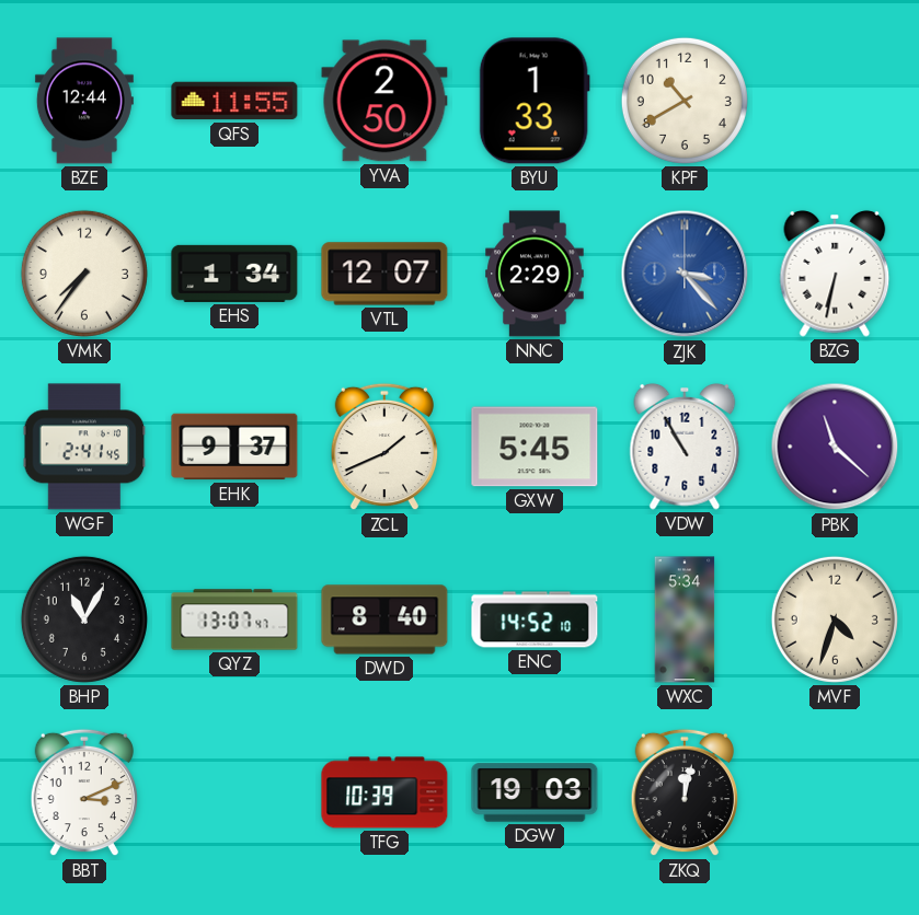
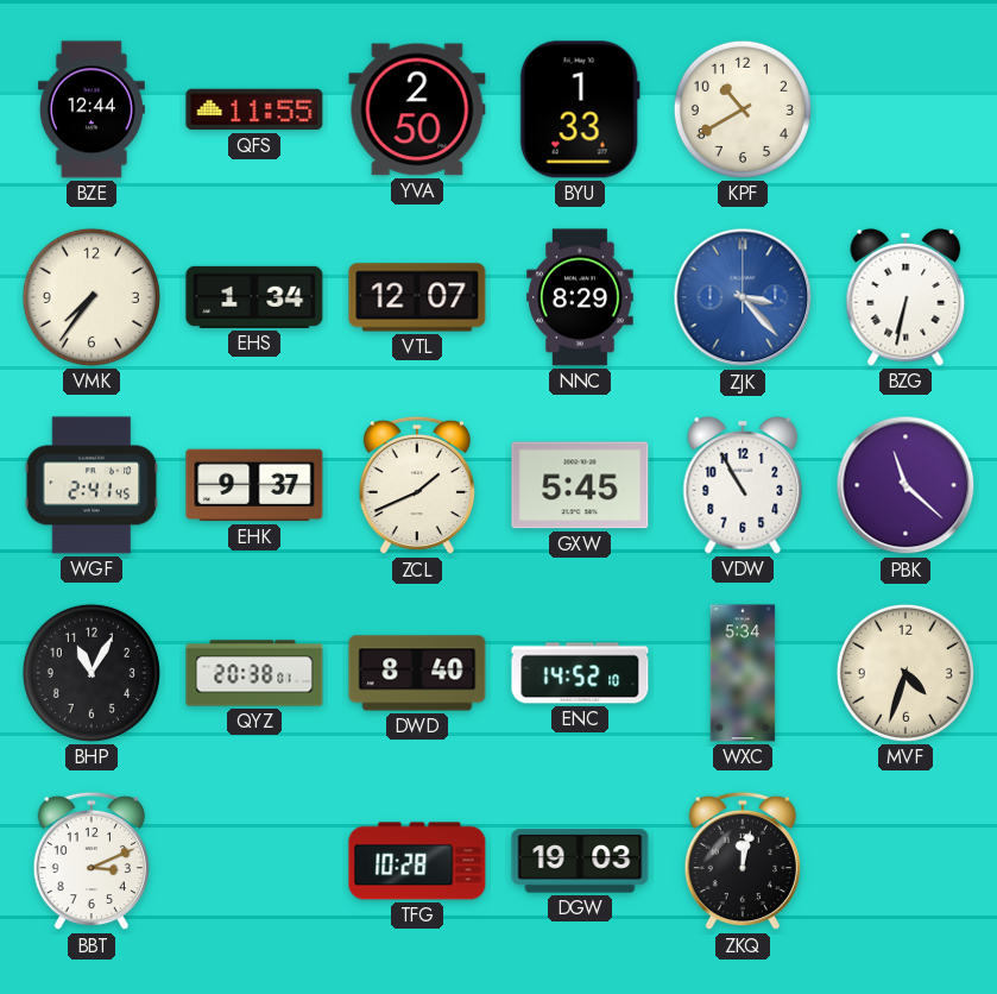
NNC: 2:29 -> 8:29 (580, 297)
QYZ: 13:07 -> 20:38 (254, 673)
TFG: 10:39 -> 10:28 (417, 861)
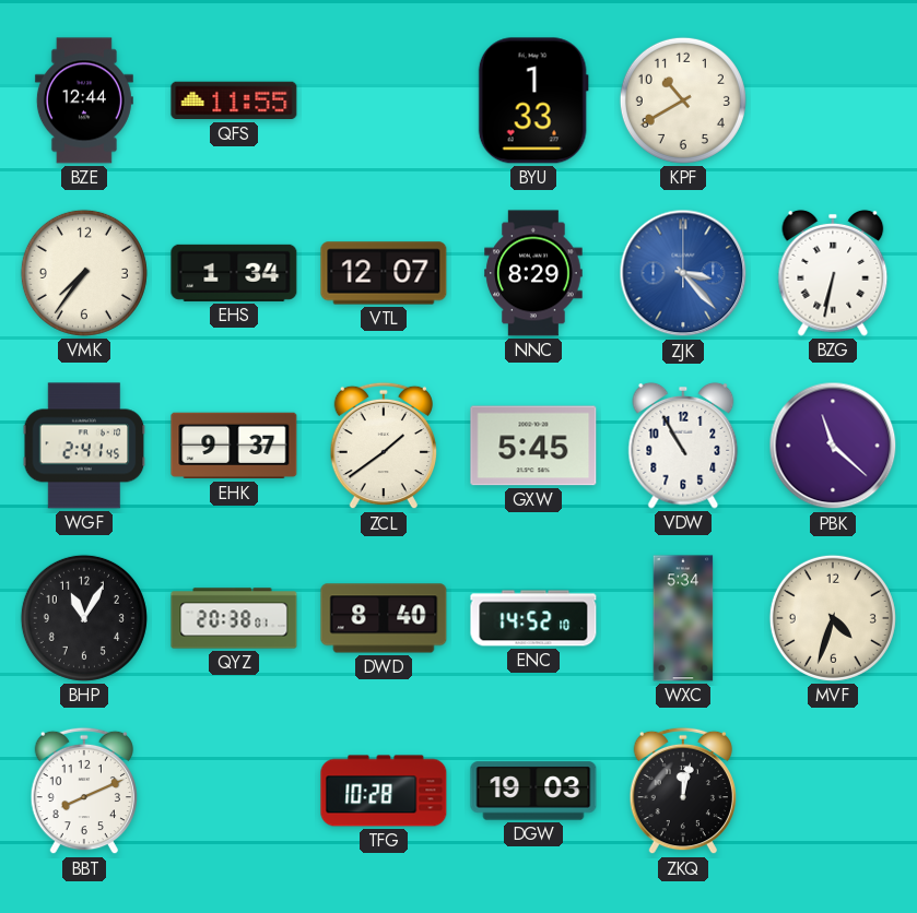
YVA: 2:50 -> none (417, 109)
ZCL: 1:41 -> 1:39 (383, 446)
BBT: 3:11 -> 8:11 (83, 791)
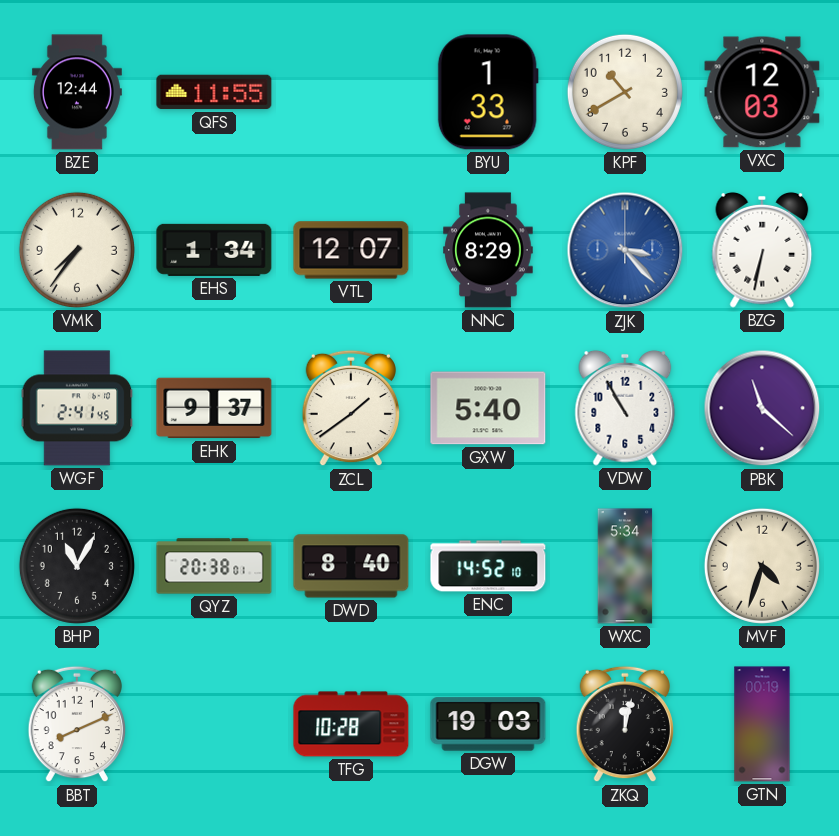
VXC: none -> 12:03 (762, 92)
GXW: 5:45 -> 5:40 (488, 408)
GTN: none -> 00:19 (762, 724)
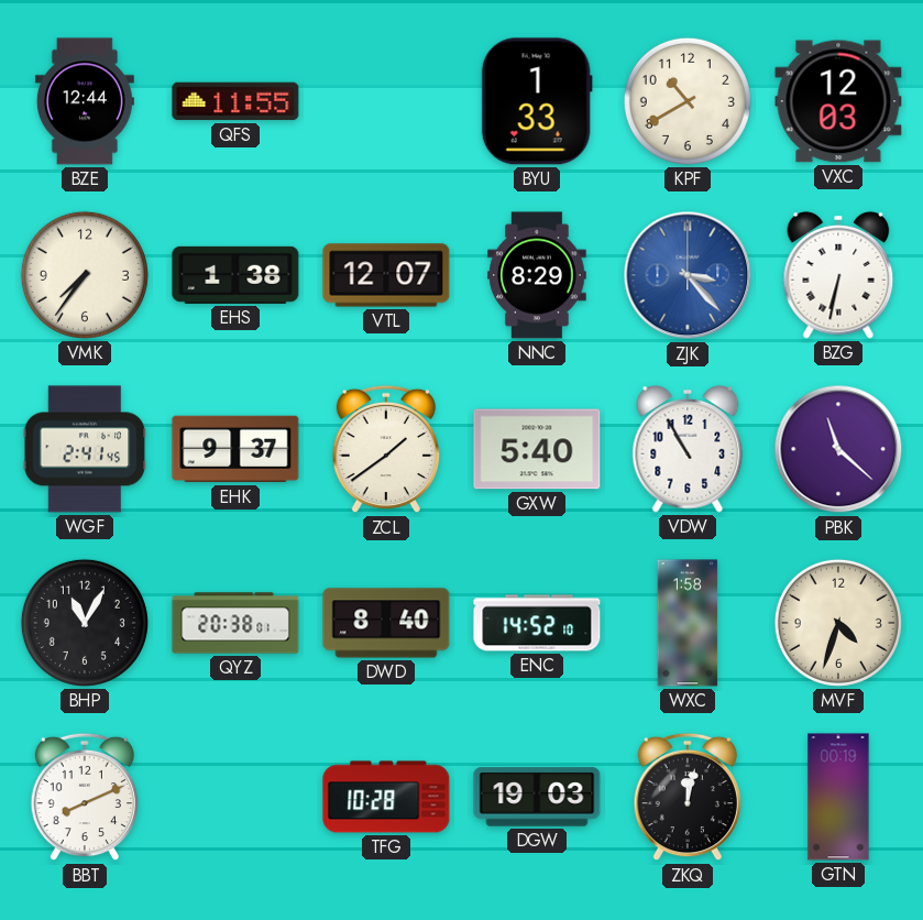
EHS: 1:34 -> 1:38 (235, 275)
WXC: 5:34 -> 1:58 (688, 623)
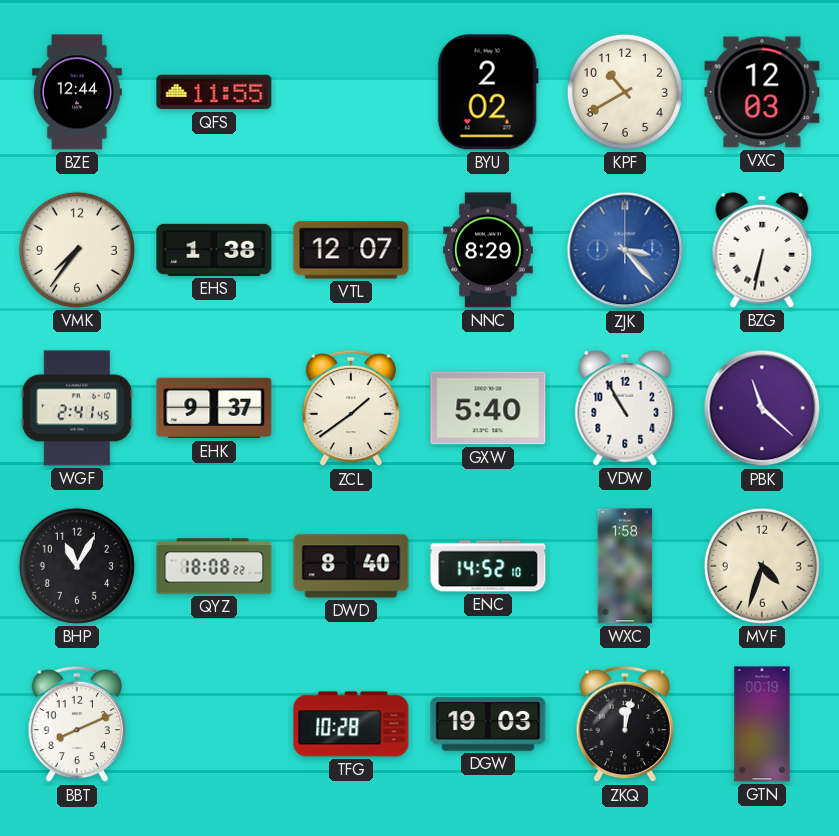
BYU: 1:33 -> 2:02 (488, 92)
QYZ: 20:38 -> 18:08 (214, 566)
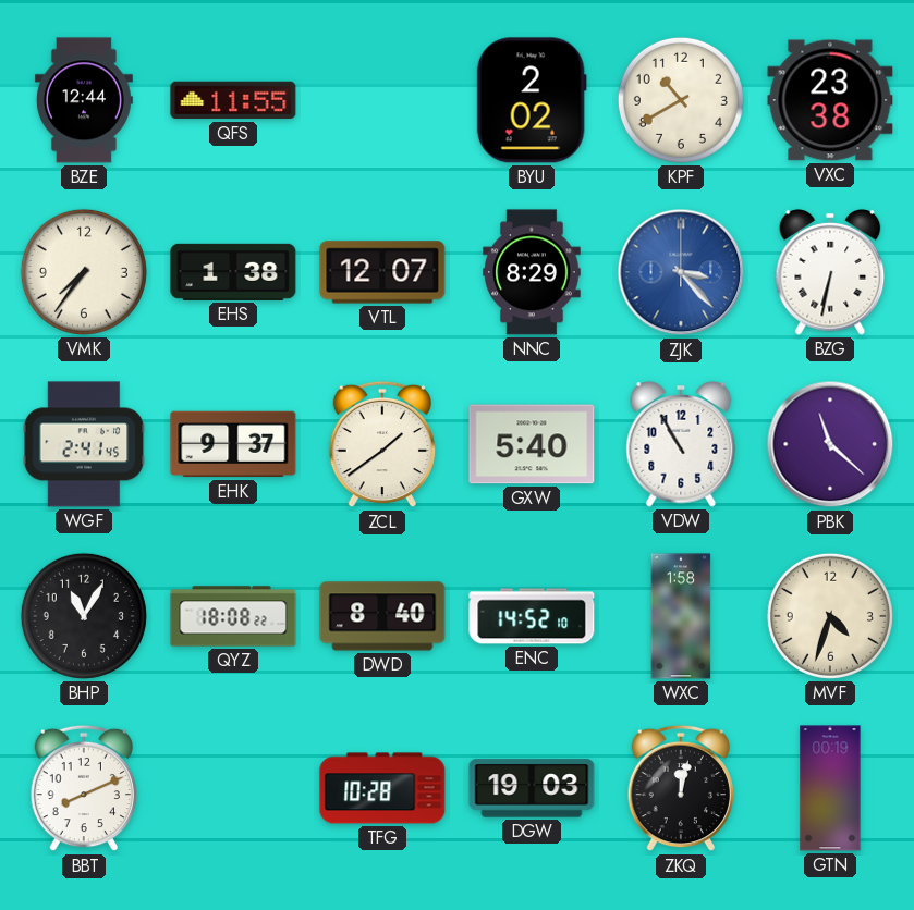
VXC: 12:03 -> 23:38 (830, 100)
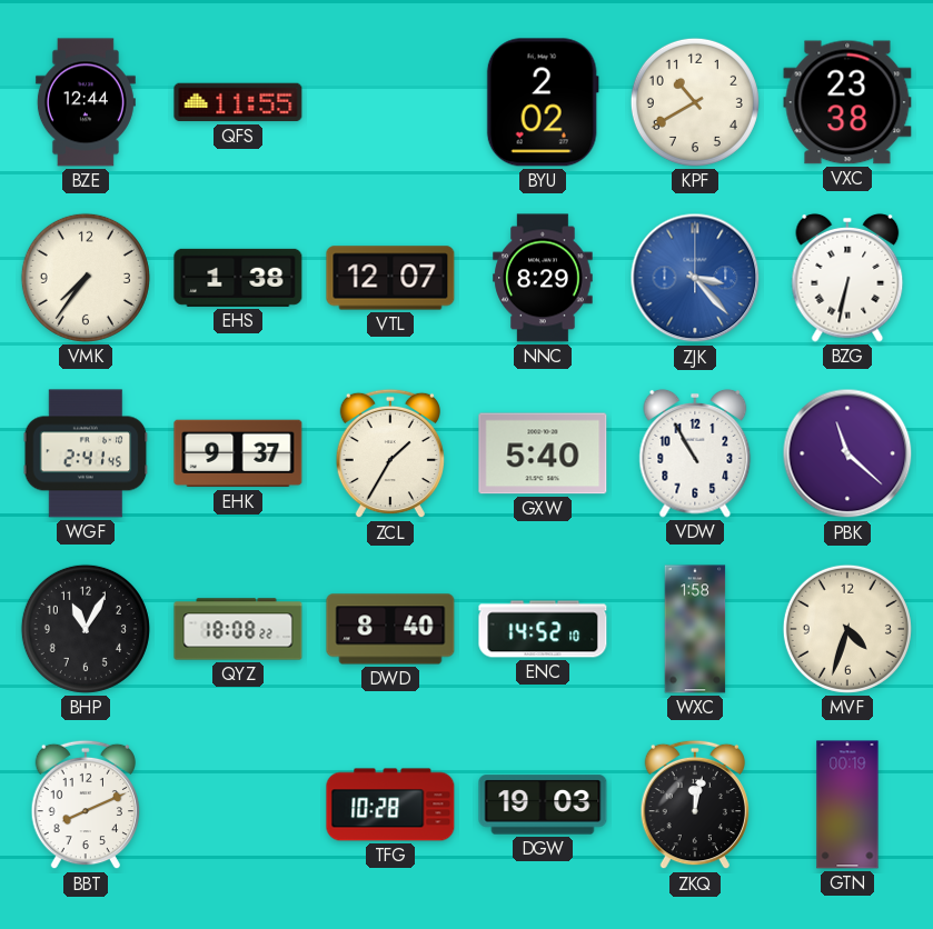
ZCL: 1:39 -> 1:35 (389, 453)
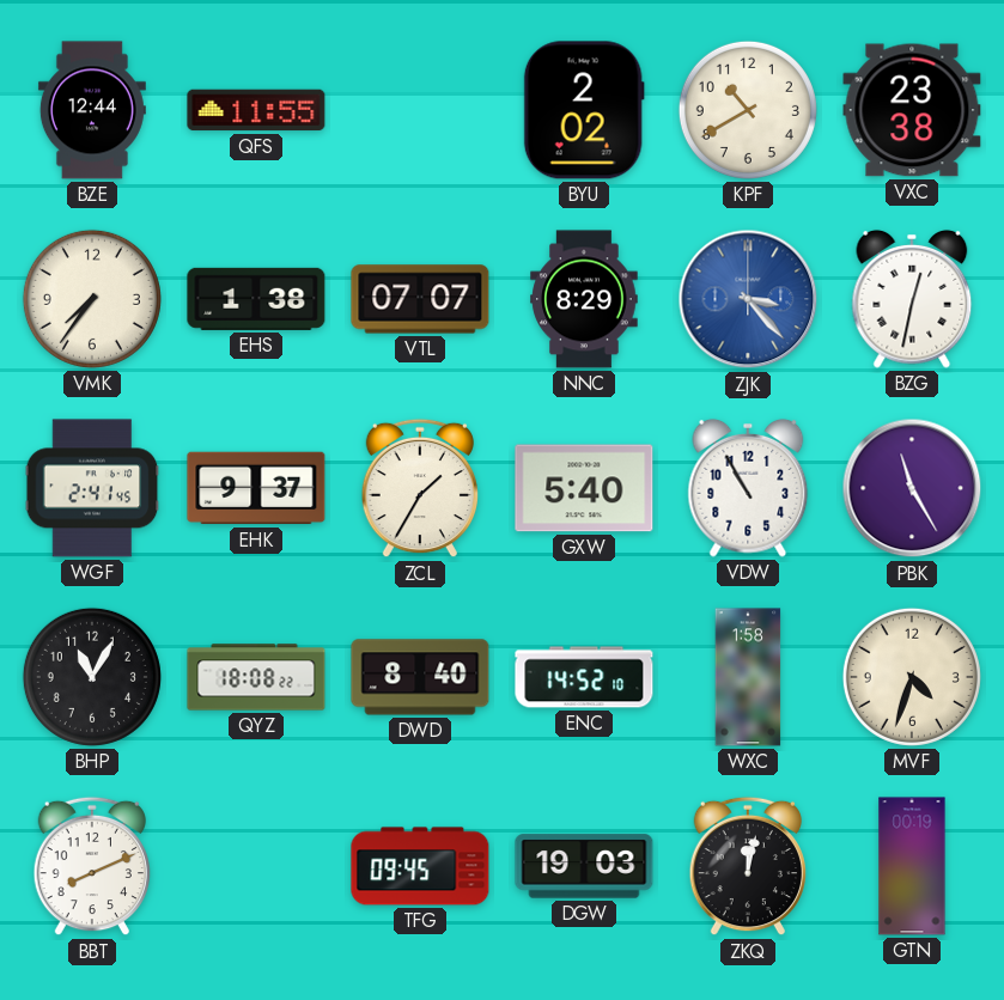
VTL: 12:07 -> 07:07 (420, 299)
BZG: 6:32 -> 12:32 (912, 299)
PBK: 11:22 -> 11:25 (912, 488)
TFG: 10:28 -> 09:45 (420, 866)
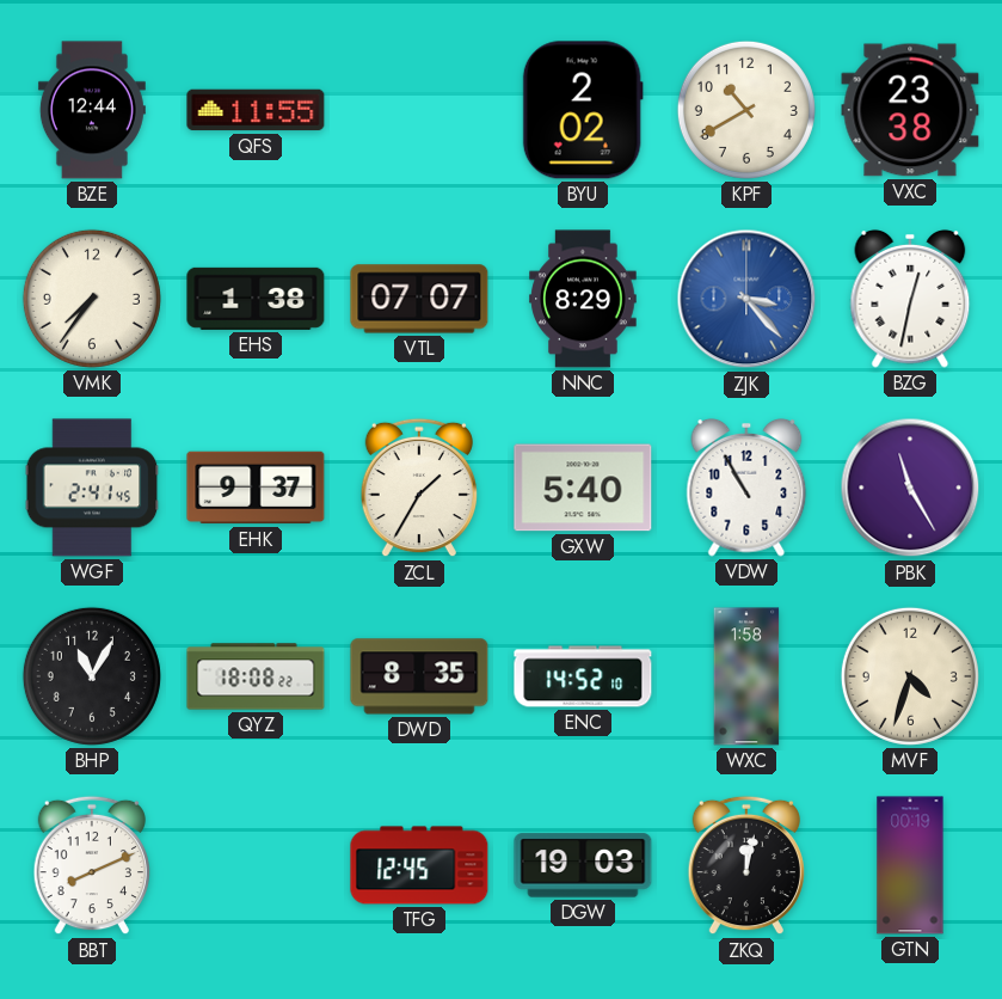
DWD: 8:40 -> 8:35 (419, 676)
TFG: 09:45 -> 12:45 (419, 865)
